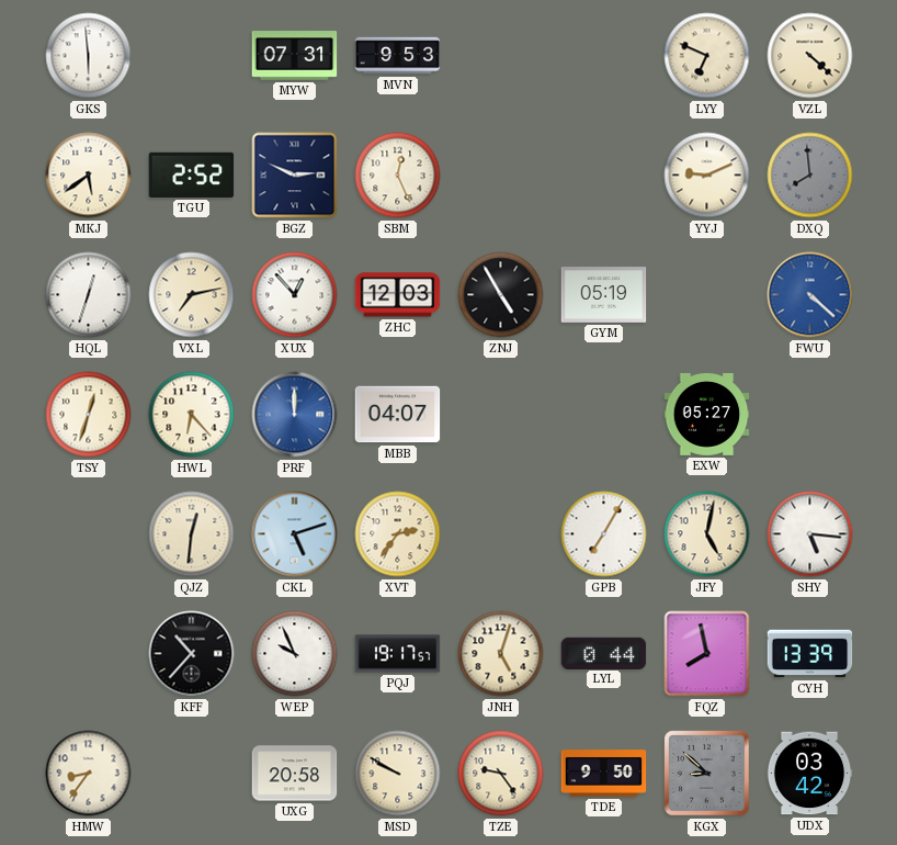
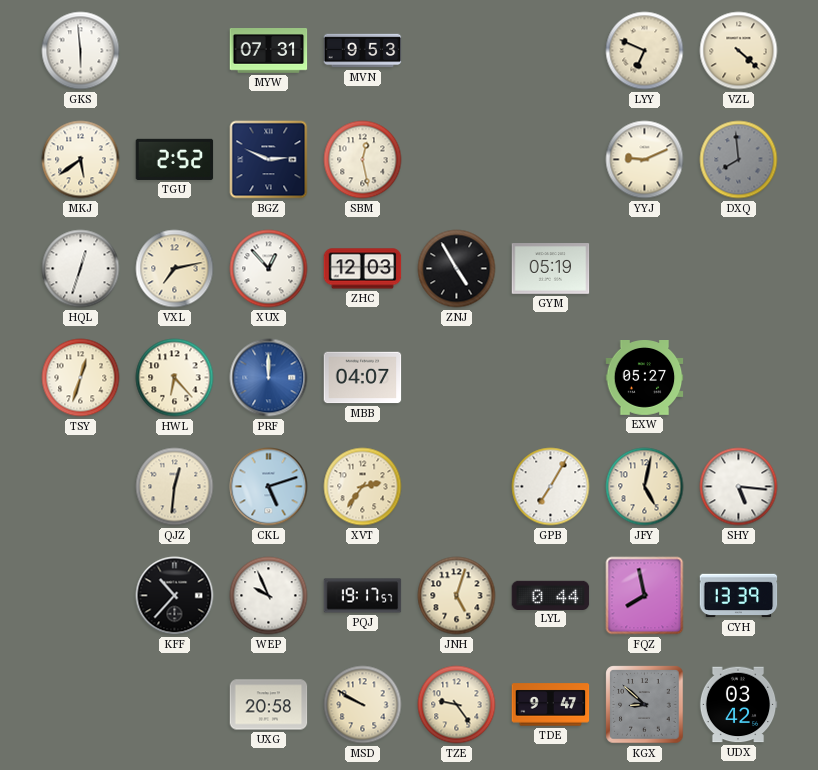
SBM: 12:26 -> 12:28 (363, 160)
FWU: 4:22 -> none (810, 295)
HMW: 8:36 -> none (89, 774)
TDE: 9:50 -> 9:47 (551, 705)
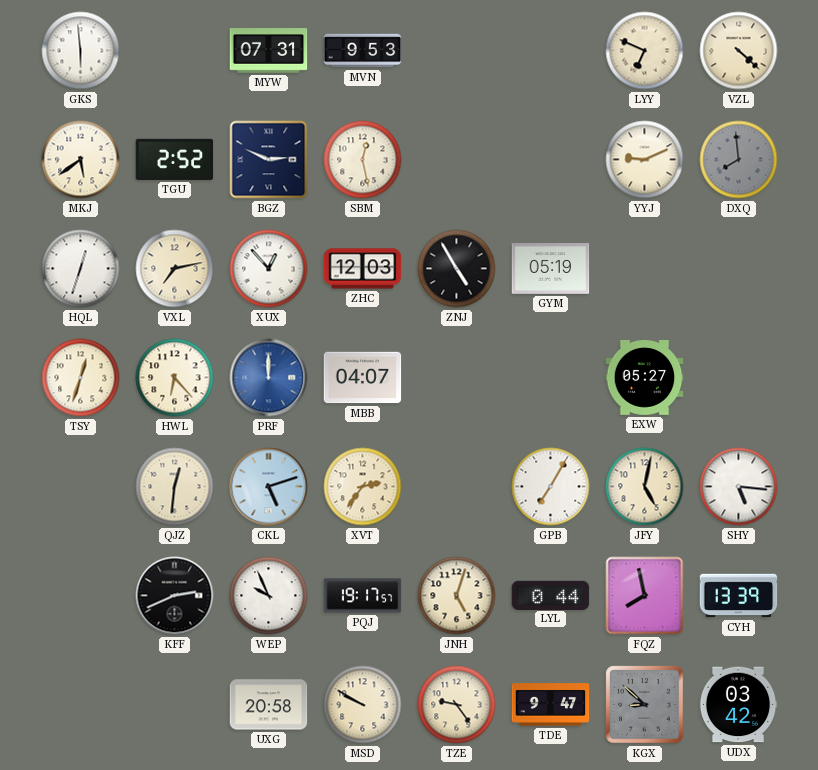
KFF: 10:37 -> 2:41 (175, 596)
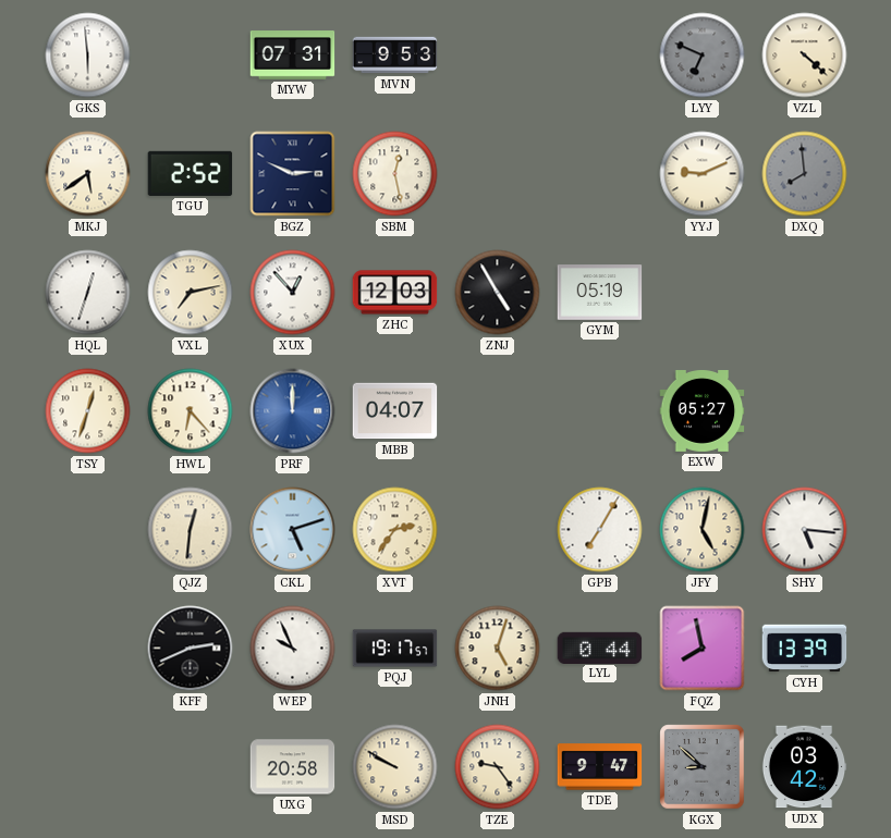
LYY dial: cream -> grey (703, 56)
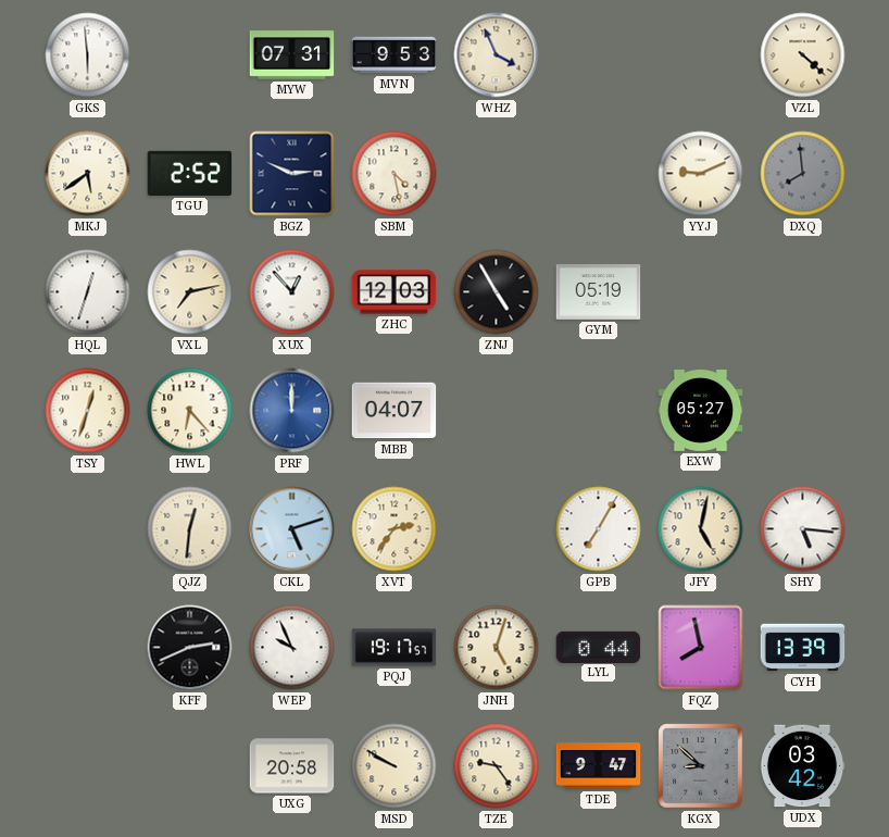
WHZ: none -> 3:56 (497, 55)
LYY: 6:49 -> none (703, 56)
SBM: 12:28 -> 4:28 (395, 174)
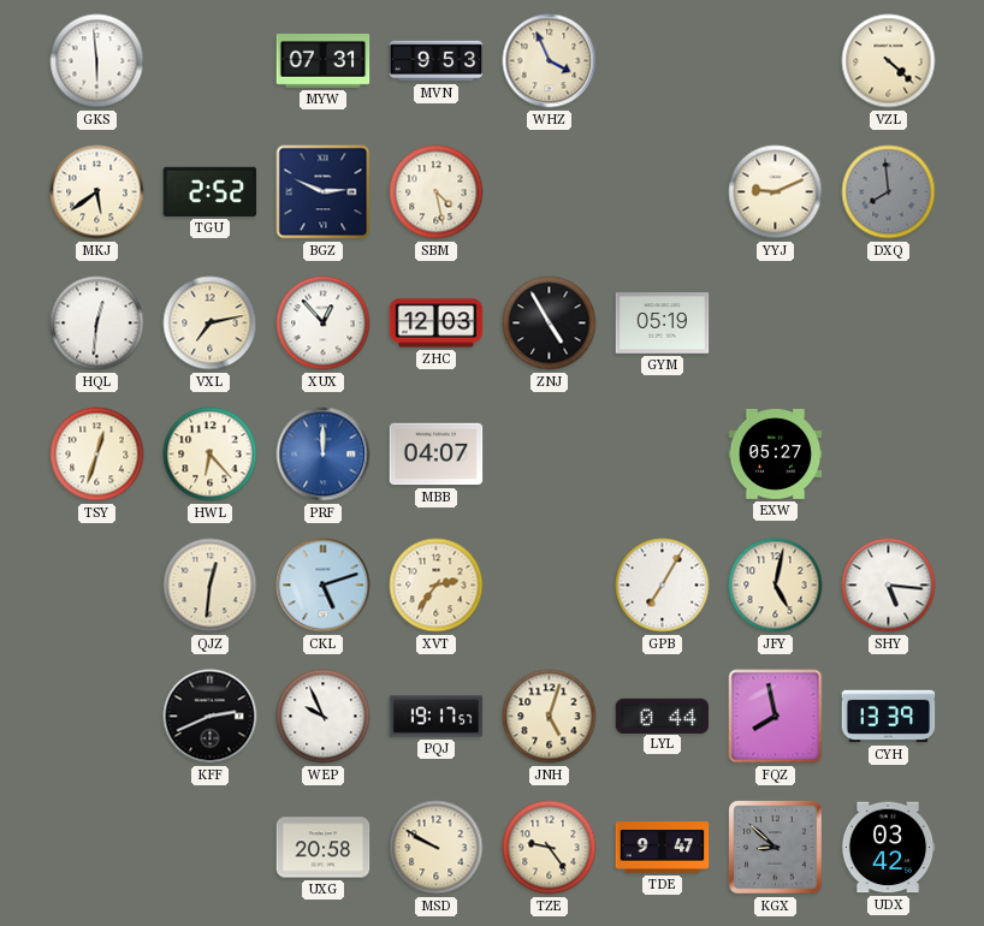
HQL: 12:33 -> 12:31 (97, 323)
